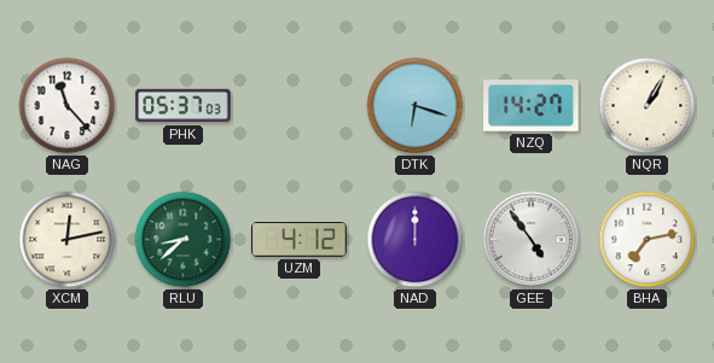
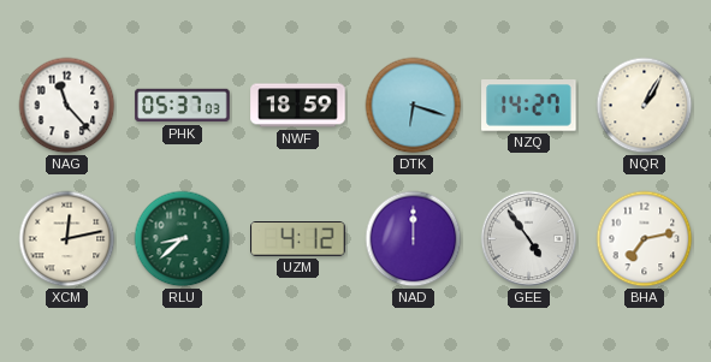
NWF: none -> 18:59 (298, 106)
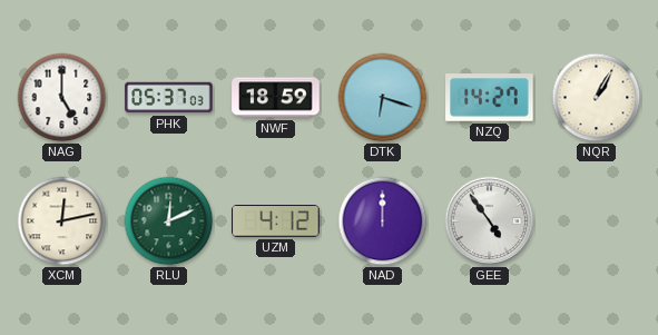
NAG: 11:23 -> 5:00 (62, 98)
RLU: 8:38 -> 12:11 (169, 221)
BHA: 7:13 -> none (645, 239)
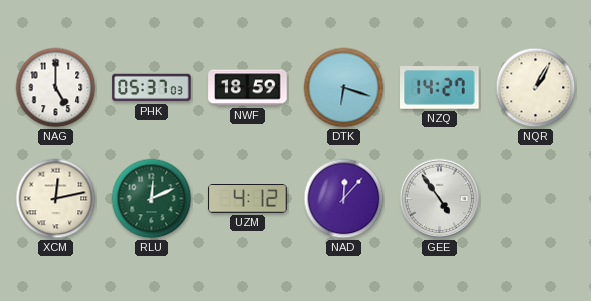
NAD: 12:00 -> 12:07 (344, 199)
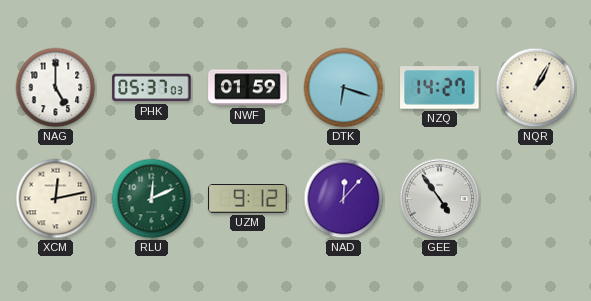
NWF: 18:59 -> 01:59 (248, 88)
UZM: 4:12 -> 9:12 (248, 199)
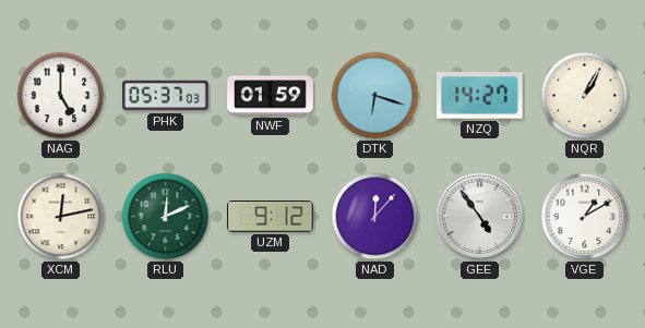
VGE: none -> 1:10 (585, 217)
